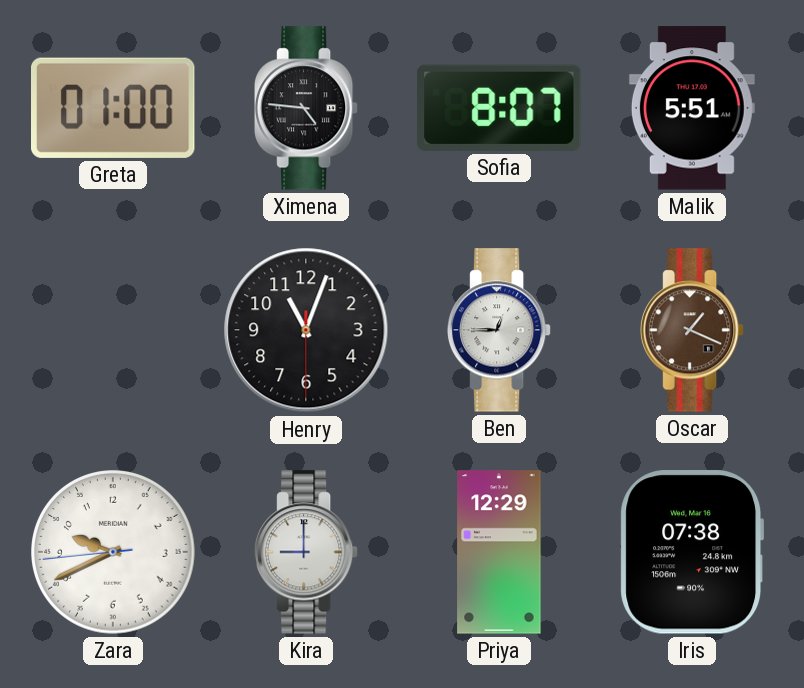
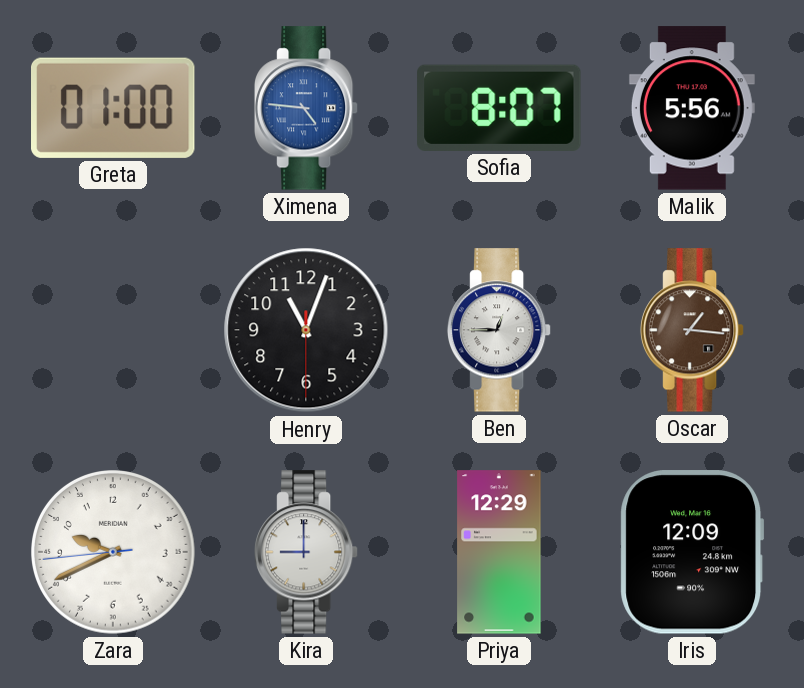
Ximena dial: black -> blue (306, 108)
Malik: 5:51 -> 5:56 (692, 108)
Oscar: 1:19 -> 1:16 (692, 330)
Iris: 07:38 -> 12:09 (692, 552)
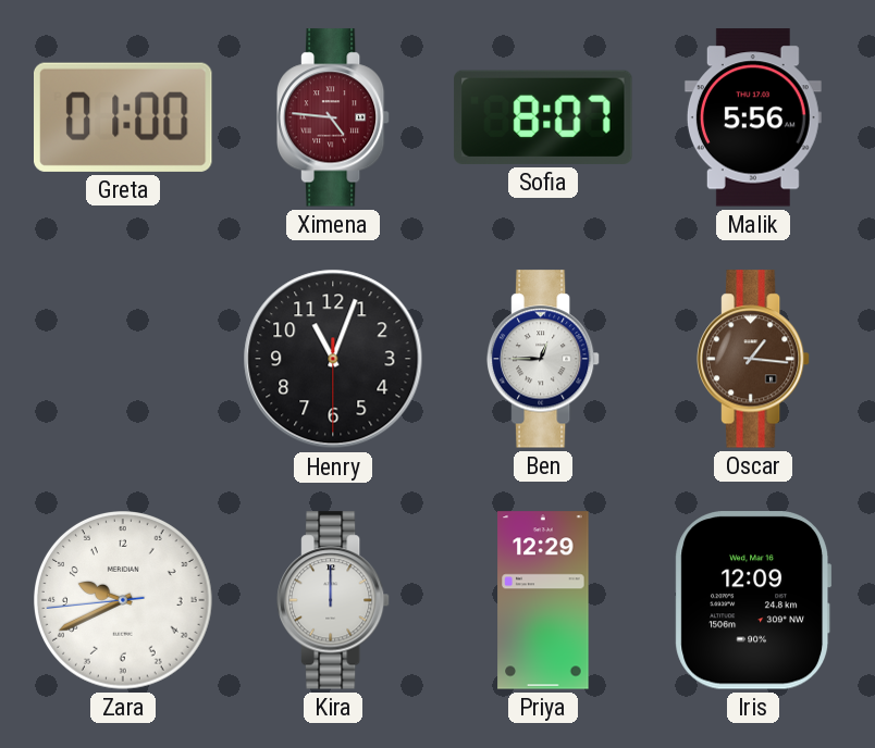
Ximena dial: blue -> burgundy (333, 117)
Kira: 9:00 -> 12:00 (333, 600)
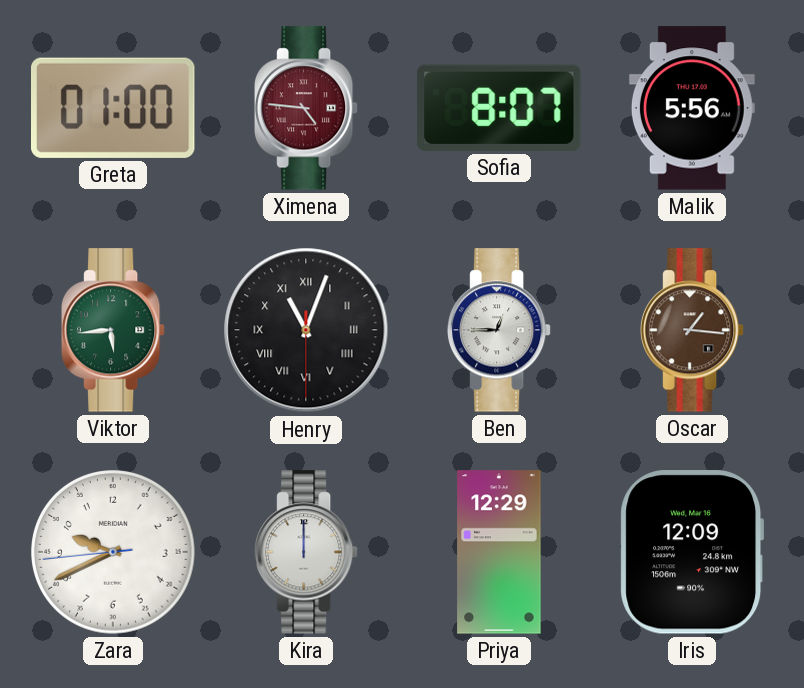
Viktor: none -> 5:44 (113, 330)
Henry numerals: Arabic -> Roman (306, 330)
